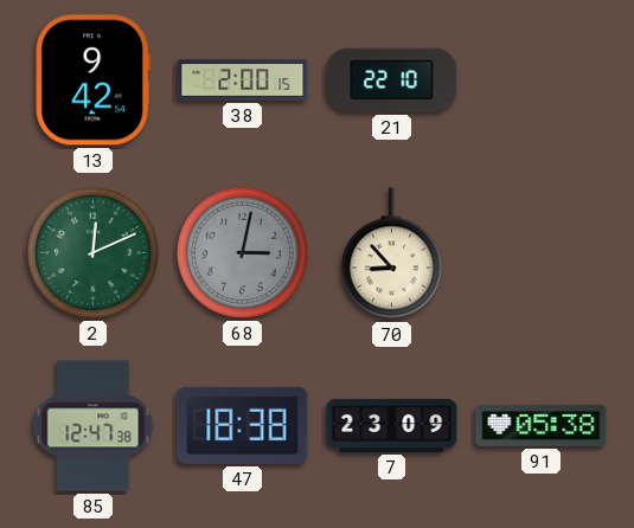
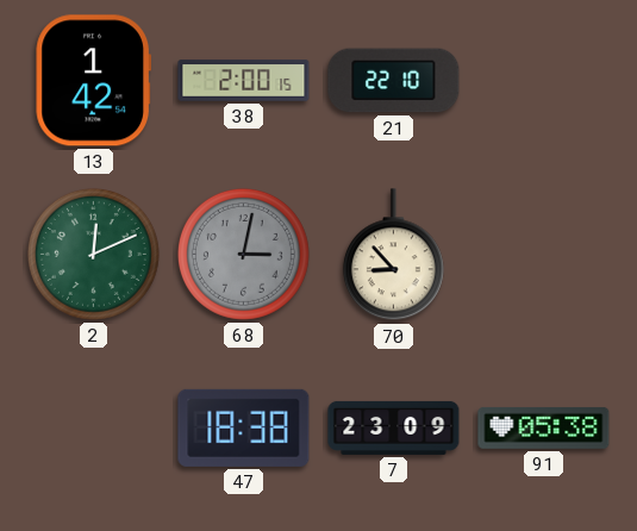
13: 9:42 -> 1:42 (93, 81)
85: 12:47 -> none (94, 426)
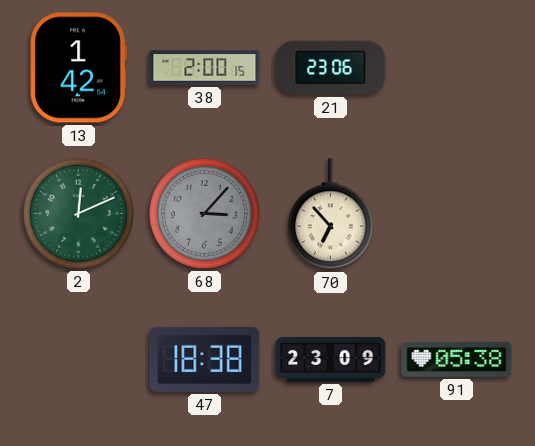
21: 22:10 -> 23:06 (331, 68)
68: 3:02 -> 3:07 (204, 213)
70: 8:53 -> 6:53 (330, 214)
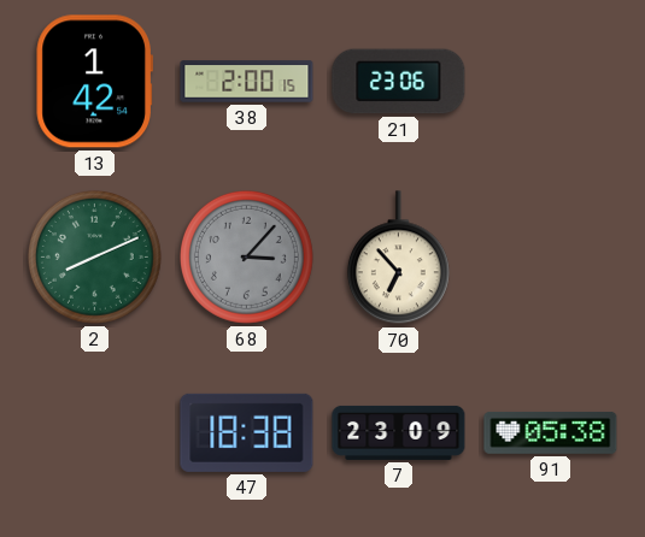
2: 12:11 -> 8:11 (94, 256)
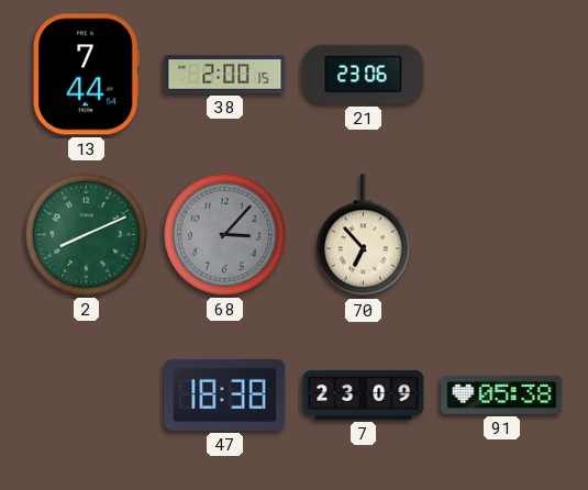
13: 1:42 -> 7:44 (86, 75)
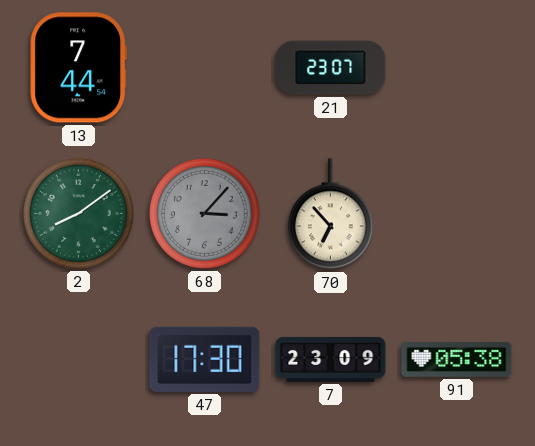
38: 2:00 -> none (225, 75)
21: 23:06 -> 23:07 (331, 68)
2: 8:11 -> 8:09 (78, 213)
47: 18:38 -> 17:30 (205, 359)
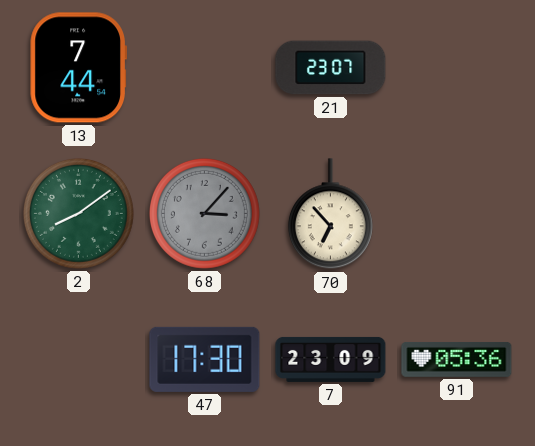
91: 05:38 -> 05:36 (457, 359)
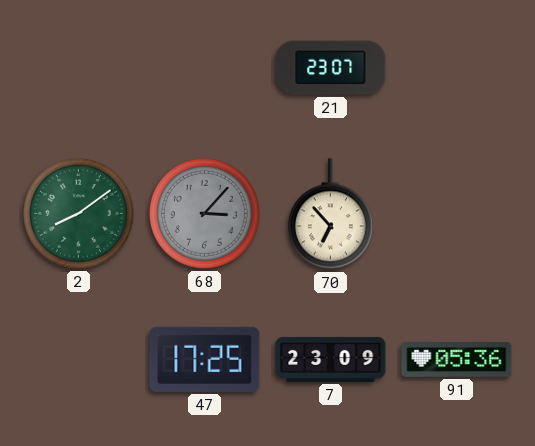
13: 7:44 -> none (78, 68)
47: 17:30 -> 17:25 (205, 359)
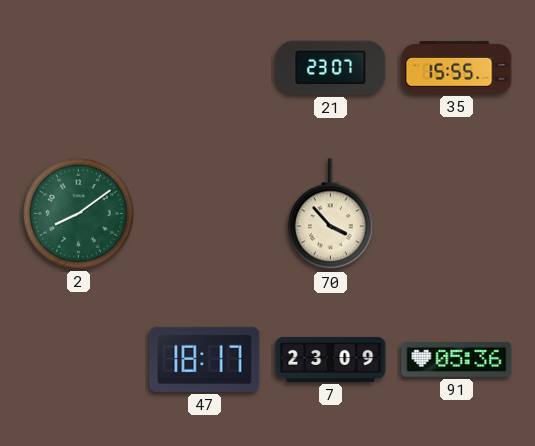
35: none -> 15:55 (457, 68)
68: 3:07 -> none (204, 213)
70: 6:53 -> 3:53 (330, 214)
47: 17:25 -> 18:17 (205, 359)
